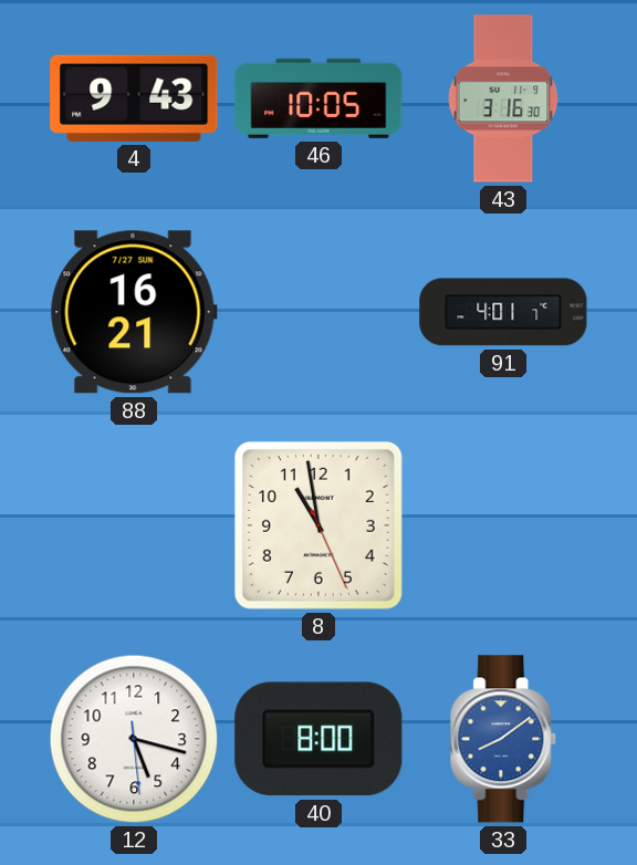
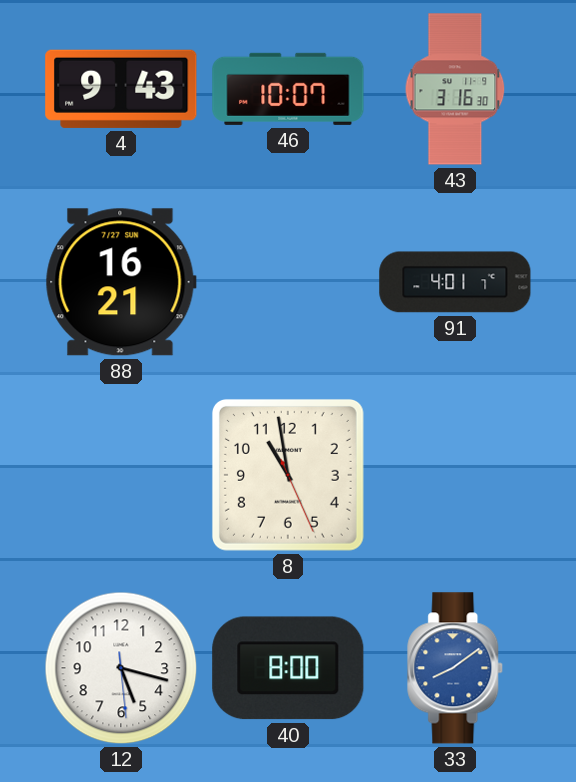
46: 10:05 -> 10:07 (288, 89)
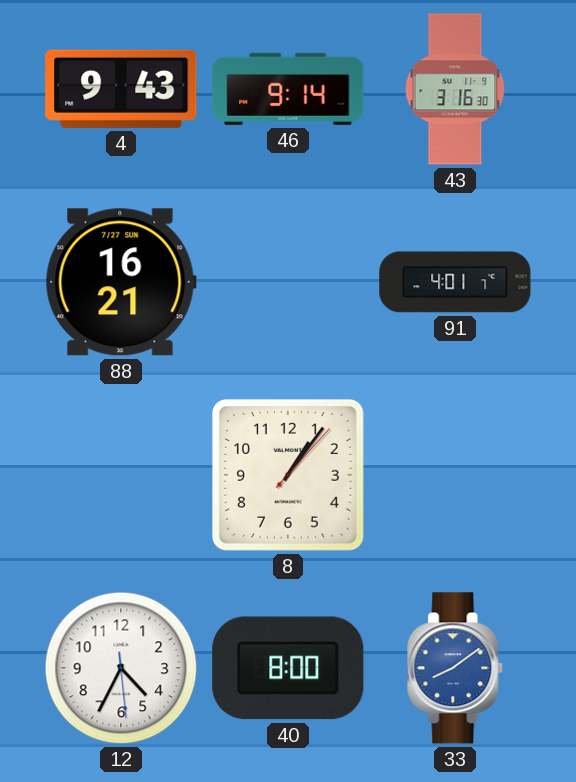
46: 10:07 -> 9:14 (288, 89)
8: 10:58 -> 1:06 (288, 475)
12: 5:17 -> 4:34 (121, 668)
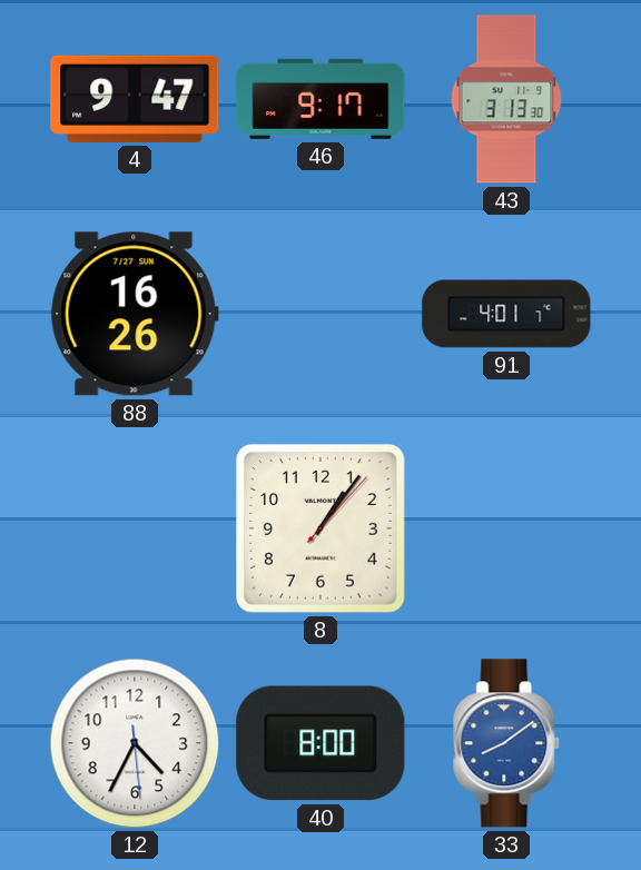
4: 9:43 -> 9:47 (135, 99)
46: 9:14 -> 9:17 (320, 99)
43: 3:16 -> 3:13 (506, 99)
88: 16:21 -> 16:26 (135, 314)
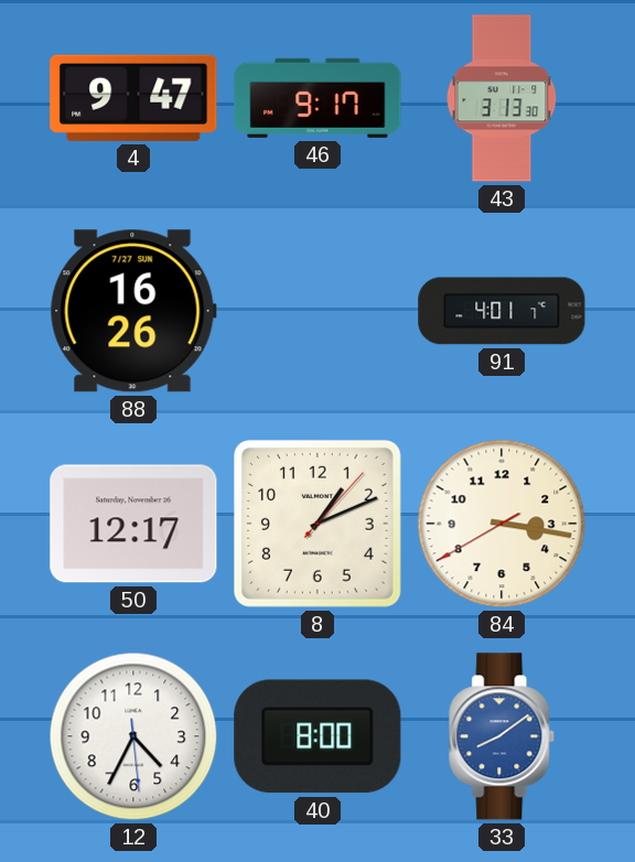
50: none -> 12:17 (133, 524)
8: 1:06 -> 1:11 (317, 524)
84: none -> 3:16 (502, 524)
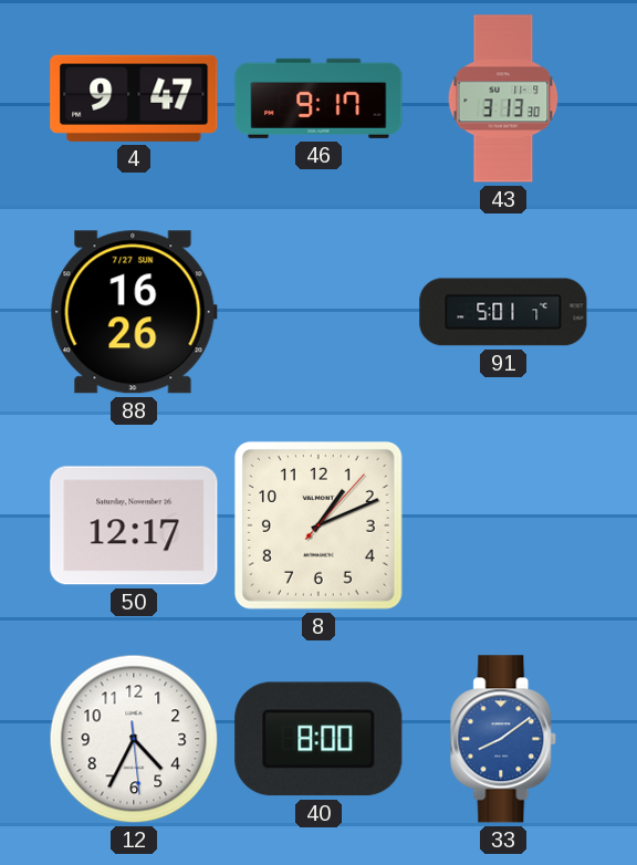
91: 4:01 -> 5:01 (503, 312)
84: 3:16 -> none (502, 524)
